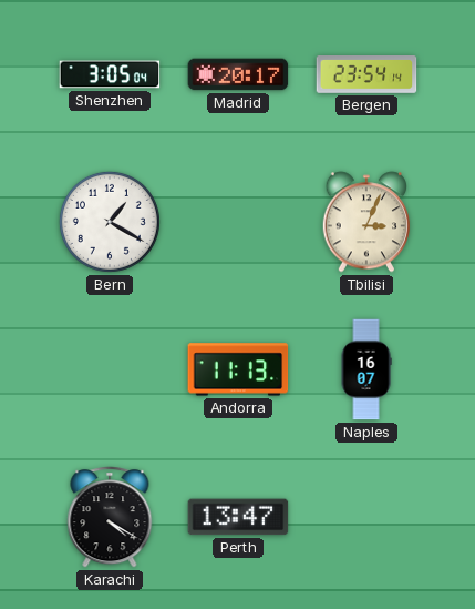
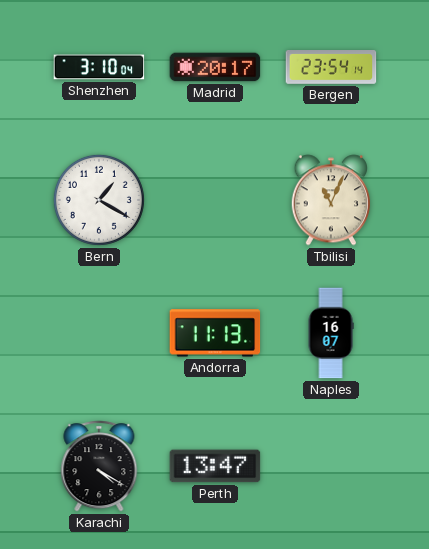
Shenzhen: 3:05 -> 3:10 (99, 67)
Tbilisi: 3:04 -> 11:04 (330, 200)
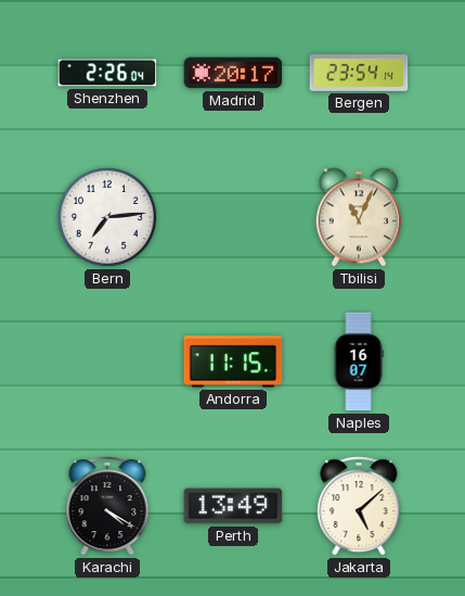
Shenzhen: 3:10 -> 2:26 (107, 73)
Bern: 1:20 -> 7:14 (107, 217)
Andorra: 11:13 -> 11:15 (233, 362)
Perth: 13:47 -> 13:49 (233, 506)
Jakarta: none -> 5:08 (359, 506)
